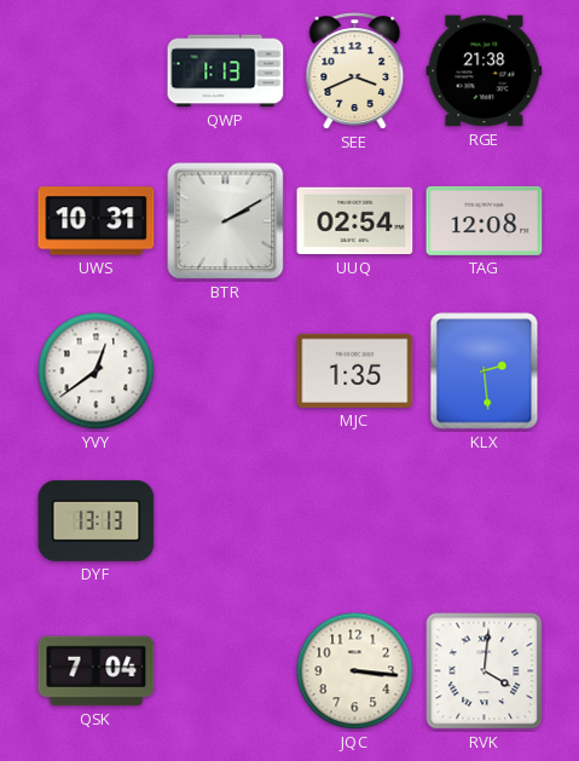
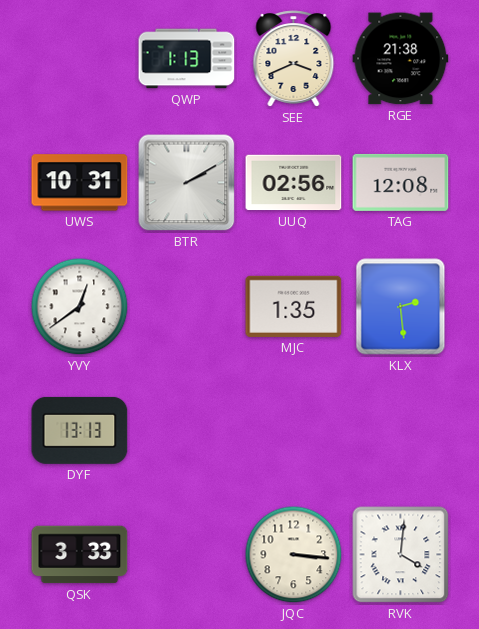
UUQ: 02:54 -> 02:56 (294, 183)
QSK: 7:04 -> 3:33 (80, 555)
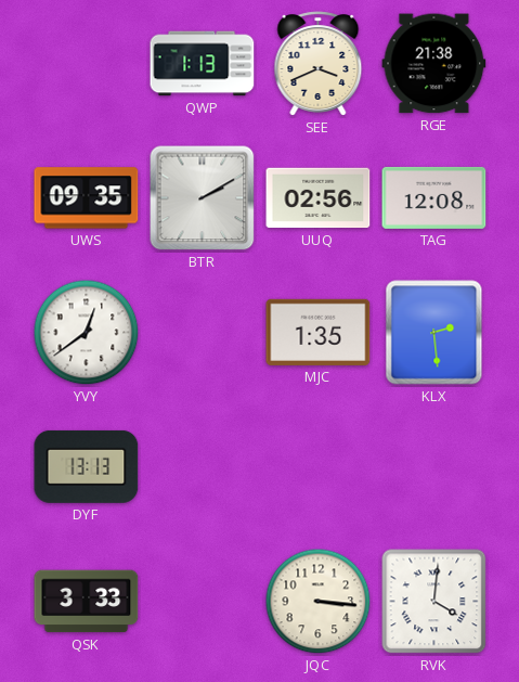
UWS: 10:31 -> 09:35 (87, 198)
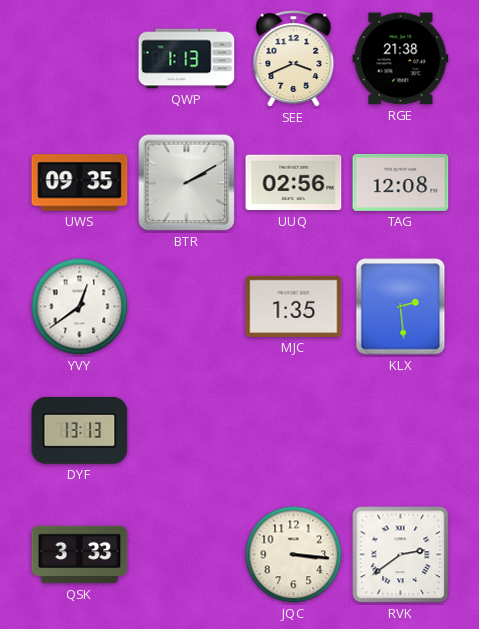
RVK: 4:01 -> 2:39 (401, 555)
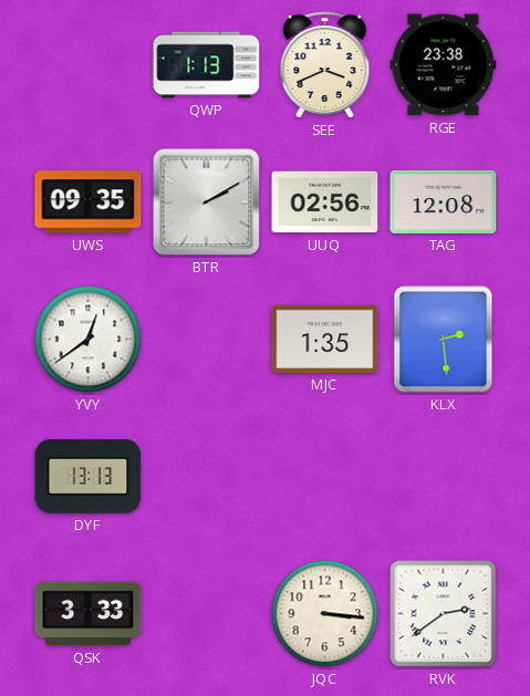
RGE: 21:38 -> 23:38 (444, 65)
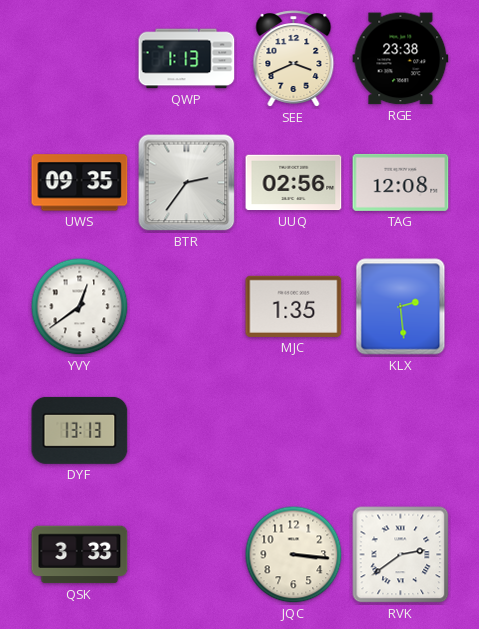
BTR: 2:10 -> 2:36 (187, 183)
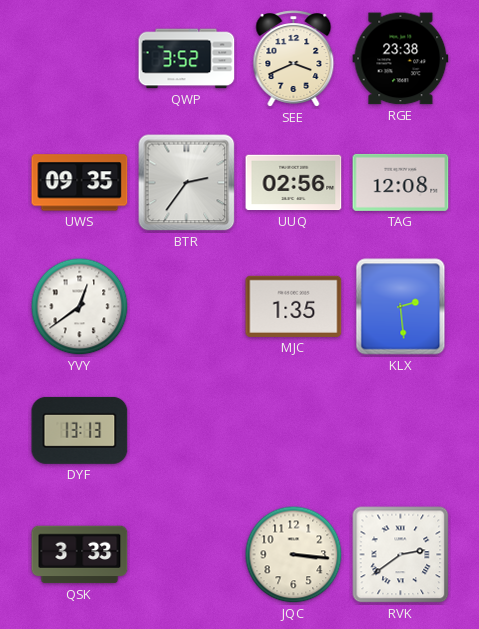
QWP: 1:13 -> 3:52 (187, 59)
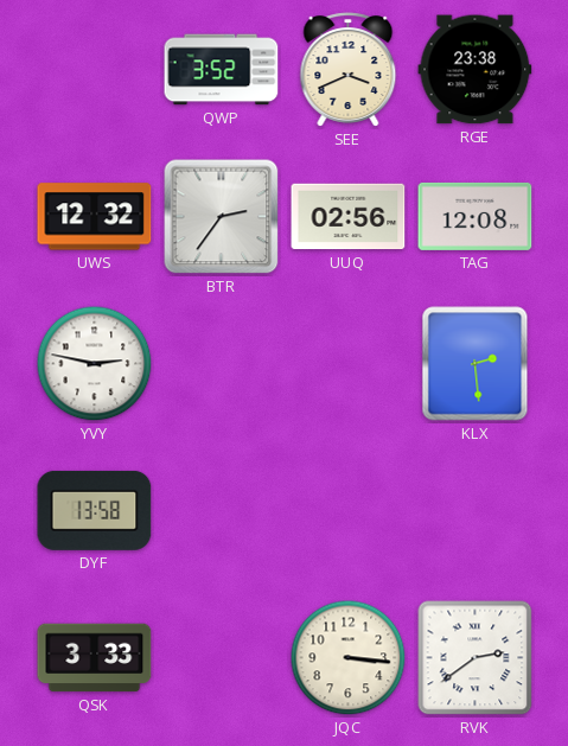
UWS: 09:35 -> 12:32 (95, 217)
YVY: 12:39 -> 2:47 (95, 364)
MJC: 1:35 -> none (294, 306)
DYF: 13:13 -> 13:58 (95, 510)
